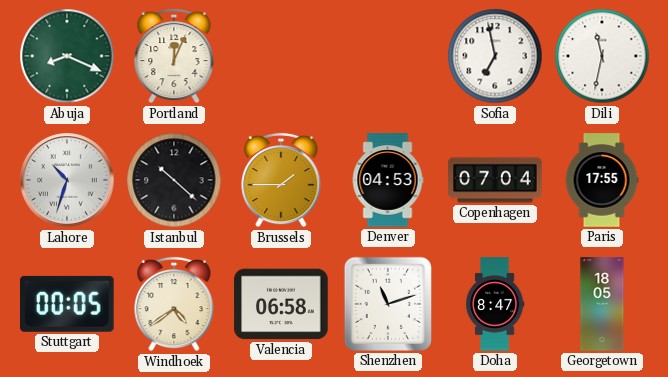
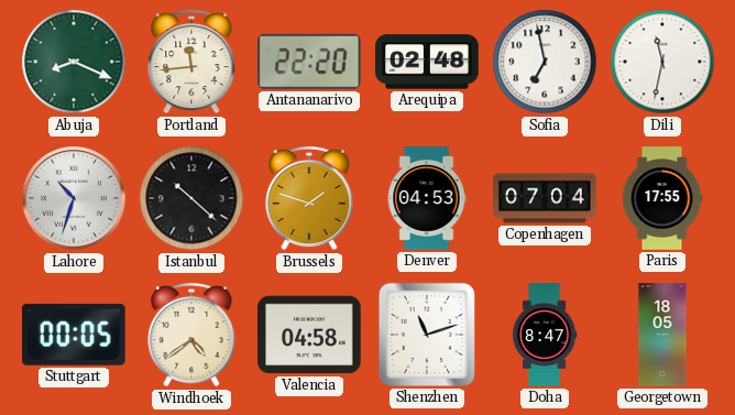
Portland: 12:04 -> 11:44 (191, 62)
Antananarivo: none -> 22:20 (310, 62)
Arequipa: none -> 02:48 (427, 62)
Brussels: 1:45 -> 1:48 (309, 198)
Valencia: 06:58 -> 04:58 (309, 335)
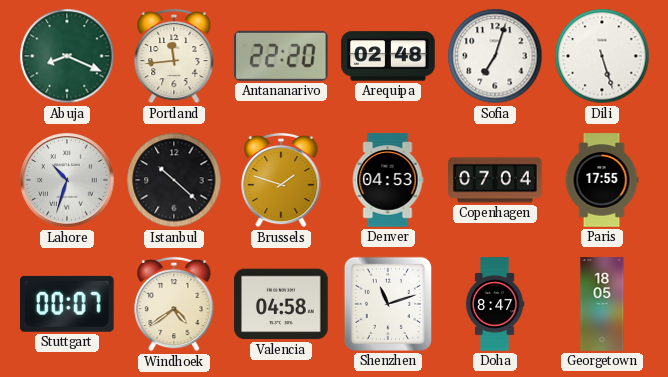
Sofia: 6:58 -> 7:03 (495, 56)
Dili: 11:32 -> 5:27 (602, 56)
Stuttgart: 00:05 -> 00:07 (68, 304)
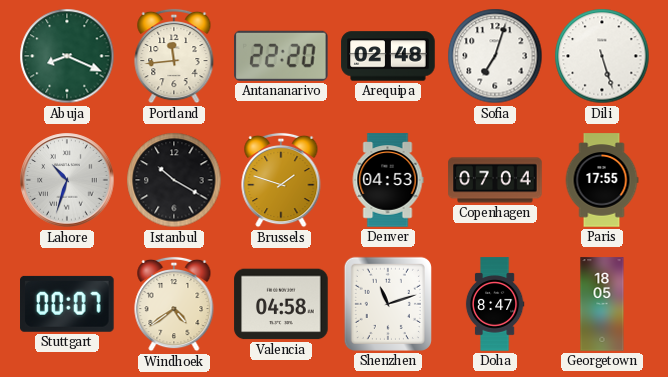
Istanbul: 10:22 -> 10:20 (174, 180)
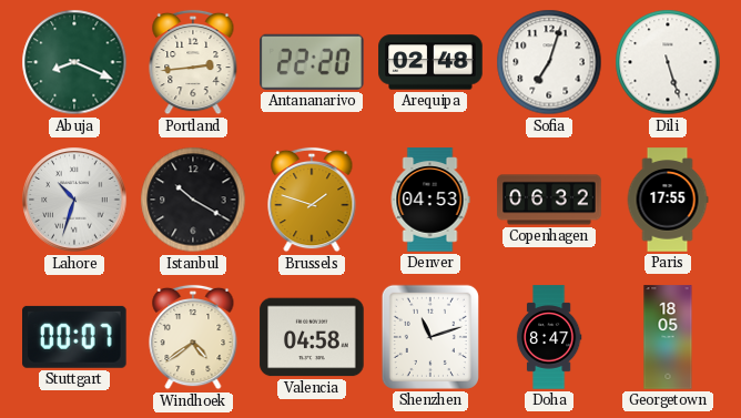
Portland: 11:44 -> 2:44 (193, 62)
Copenhagen: 07:04 -> 06:32 (549, 200)
